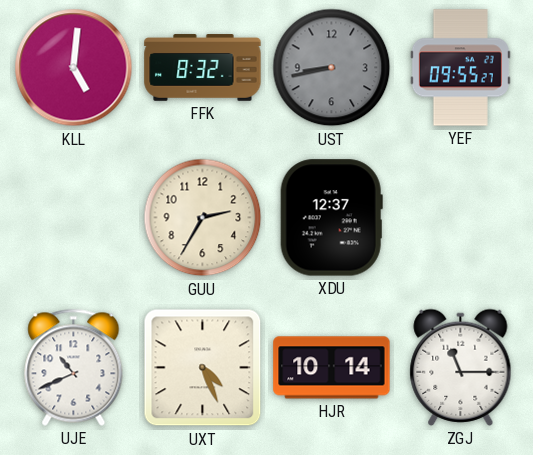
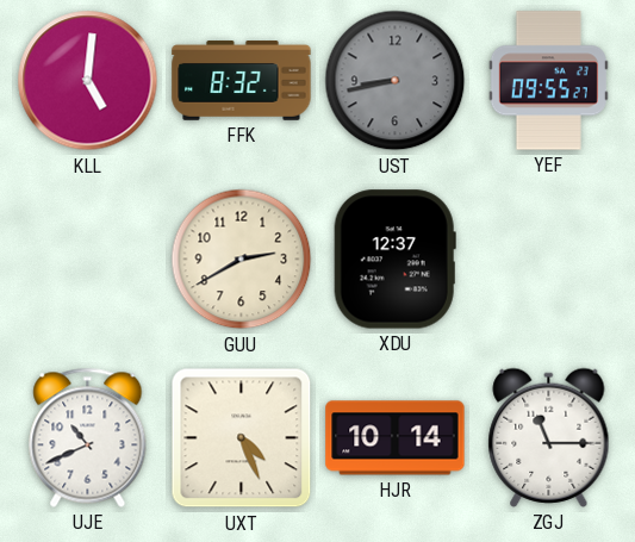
GUU: 2:35 -> 2:40 (242, 260)
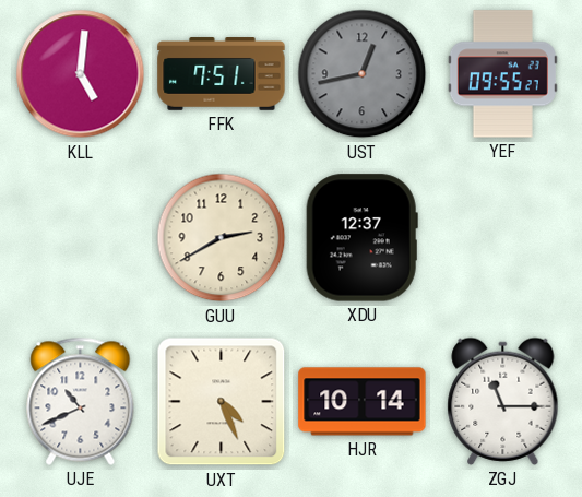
FFK: 8:32 -> 7:51 (222, 74)
UST: 8:43 -> 12:43 (363, 74)
